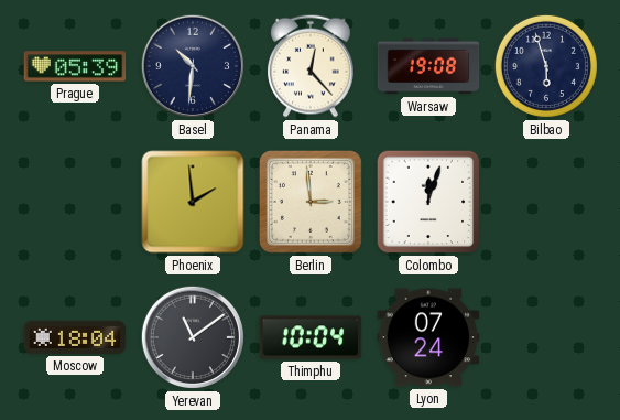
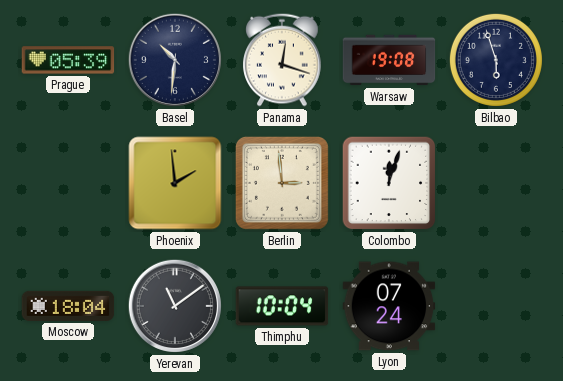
Panama: 12:23 -> 12:18 (283, 60)
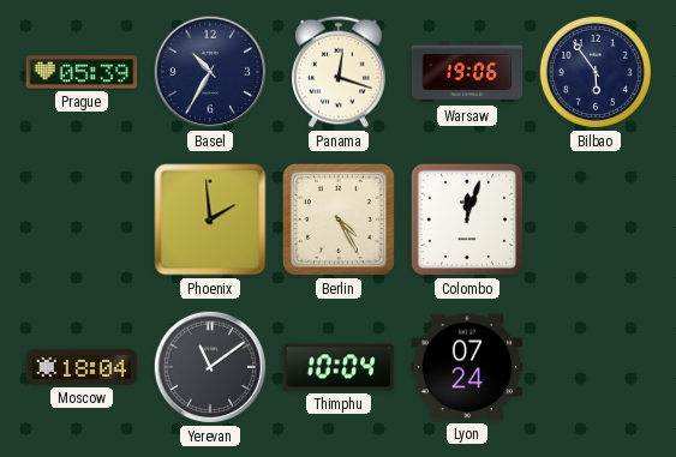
Basel: 10:31 -> 10:35 (210, 72)
Warsaw: 19:08 -> 19:06 (467, 72)
Bilbao: 5:57 -> 5:54 (596, 72)
Berlin: 2:59 -> 4:25 (339, 220)
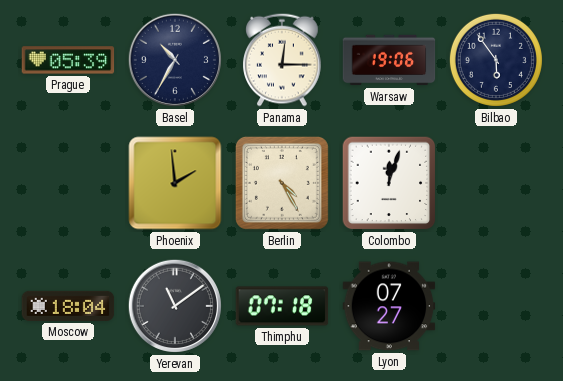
Panama: 12:18 -> 12:15 (283, 60)
Thimphu: 10:04 -> 07:18 (282, 306)
Lyon: 07:24 -> 07:27 (389, 306)
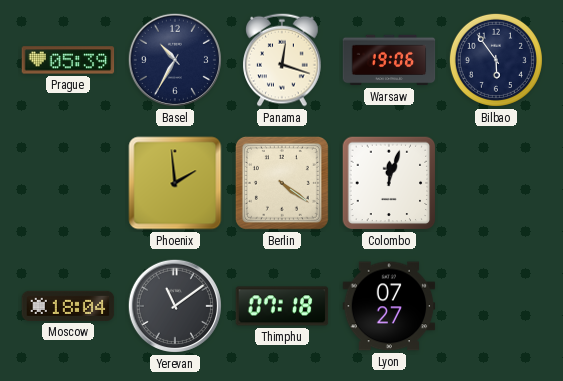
Panama: 12:15 -> 12:18 (283, 60)
Berlin: 4:25 -> 4:21 (282, 183)
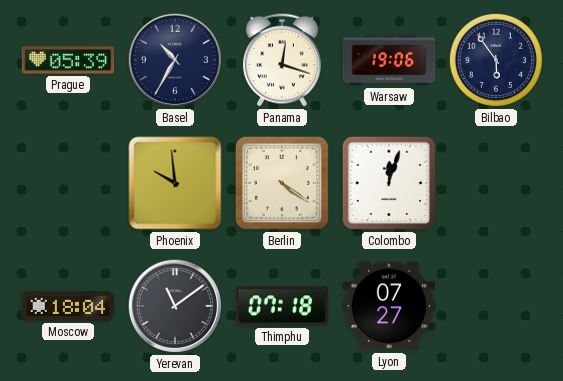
Phoenix: 1:59 -> 9:59 (175, 183)
